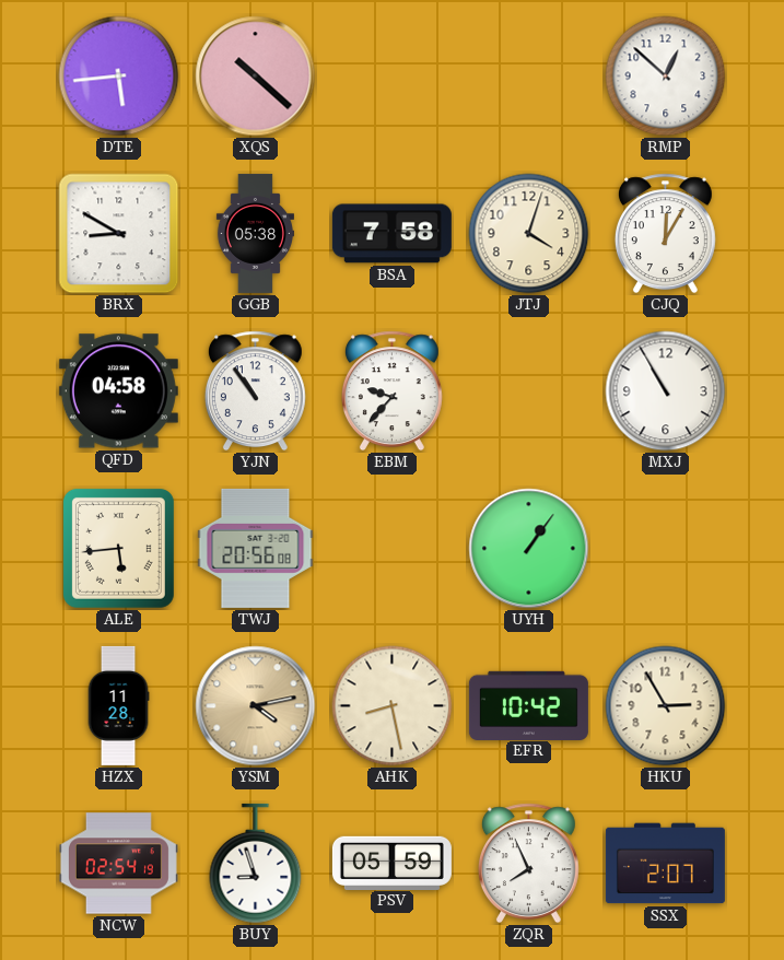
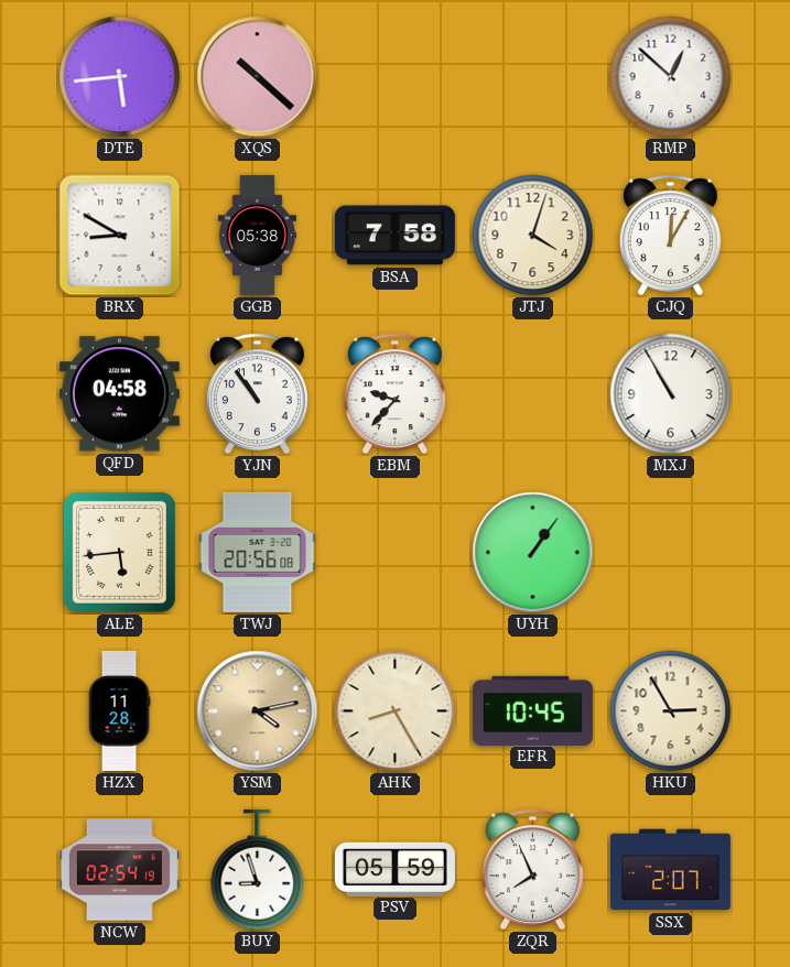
AHK: 8:28 -> 8:25 (396, 711)
EFR: 10:42 -> 10:45 (532, 710)
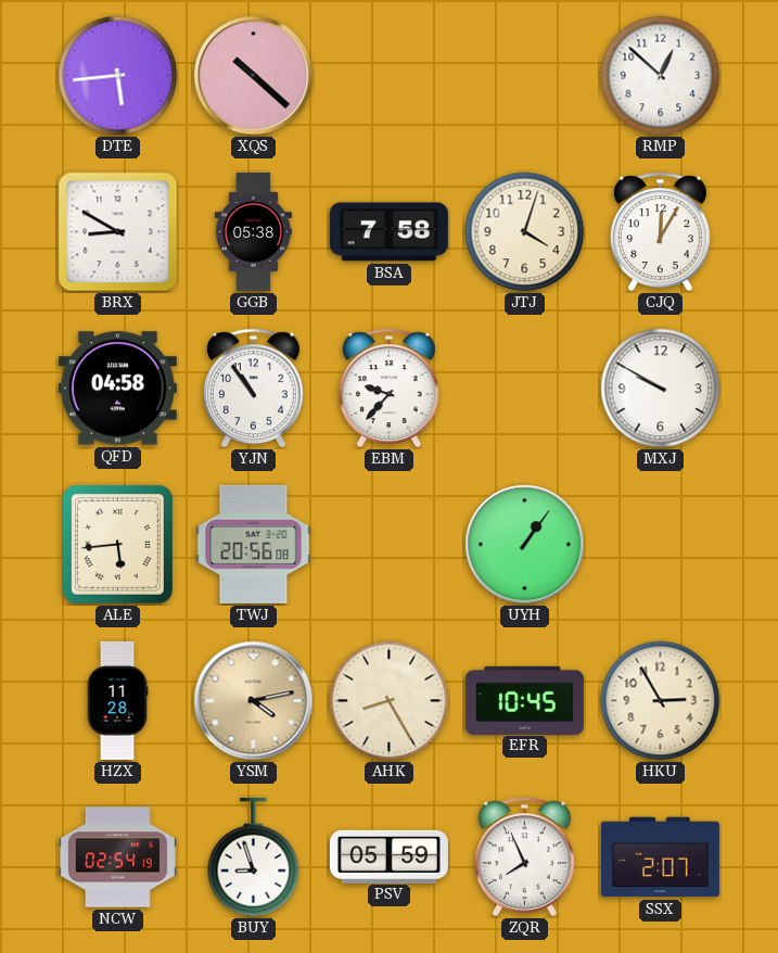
MXJ: 10:55 -> 9:50 (661, 389)
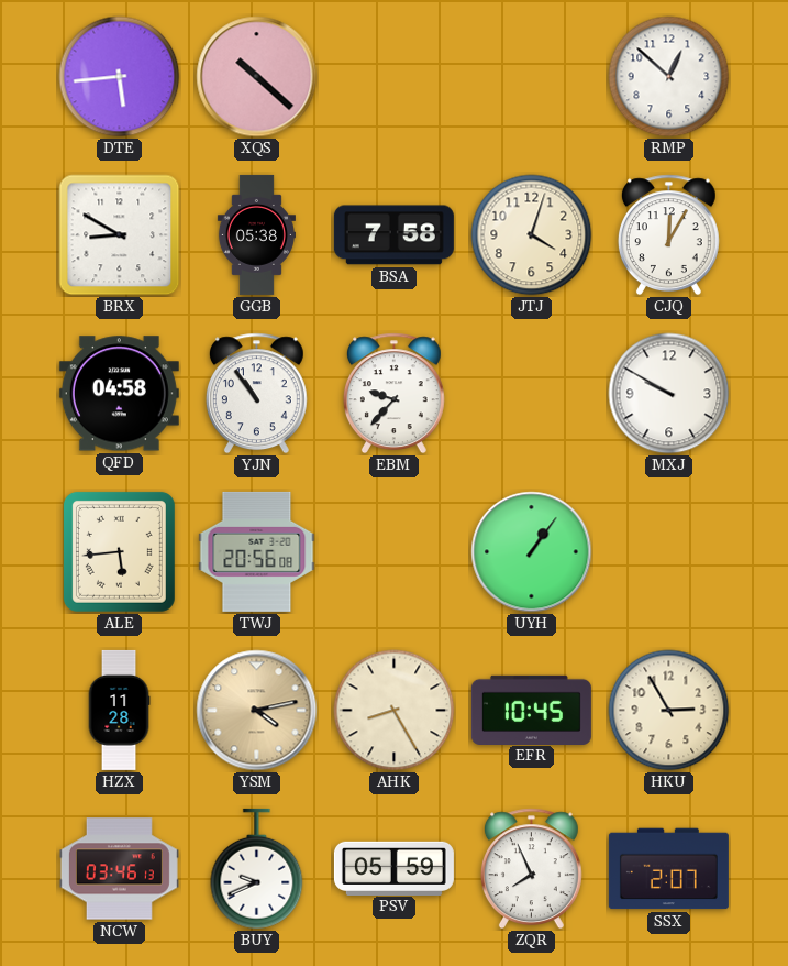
NCW: 02:54 -> 03:46 (119, 869)
BUY: 8:57 -> 9:41 (257, 869)
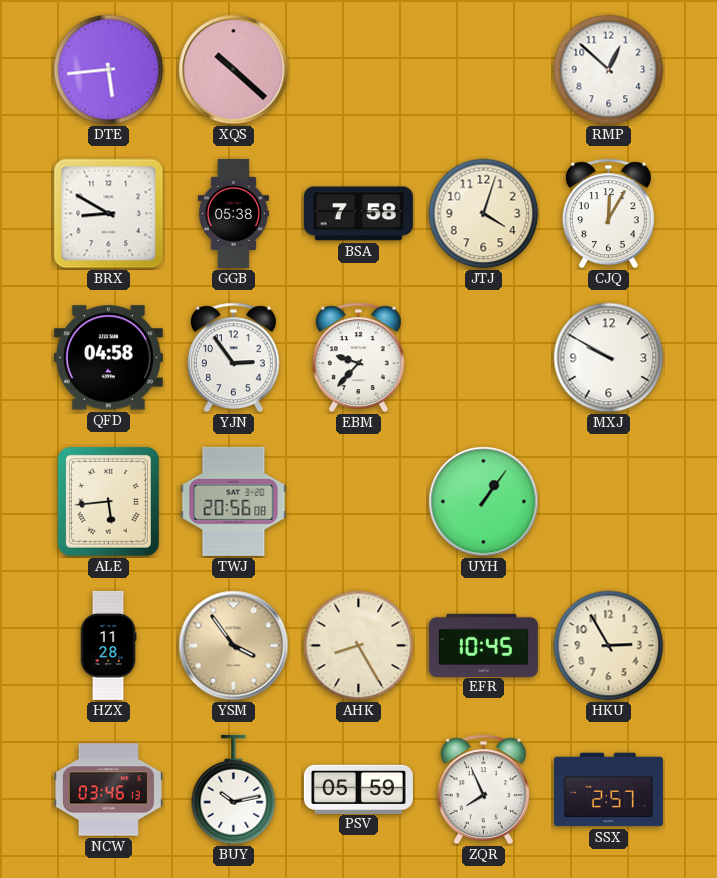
YJN: 10:54 -> 2:54 (233, 358)
YSM: 4:13 -> 3:54 (234, 646)
BUY: 9:41 -> 10:13 (234, 790)
SSX: 2:07 -> 2:57 (608, 790)
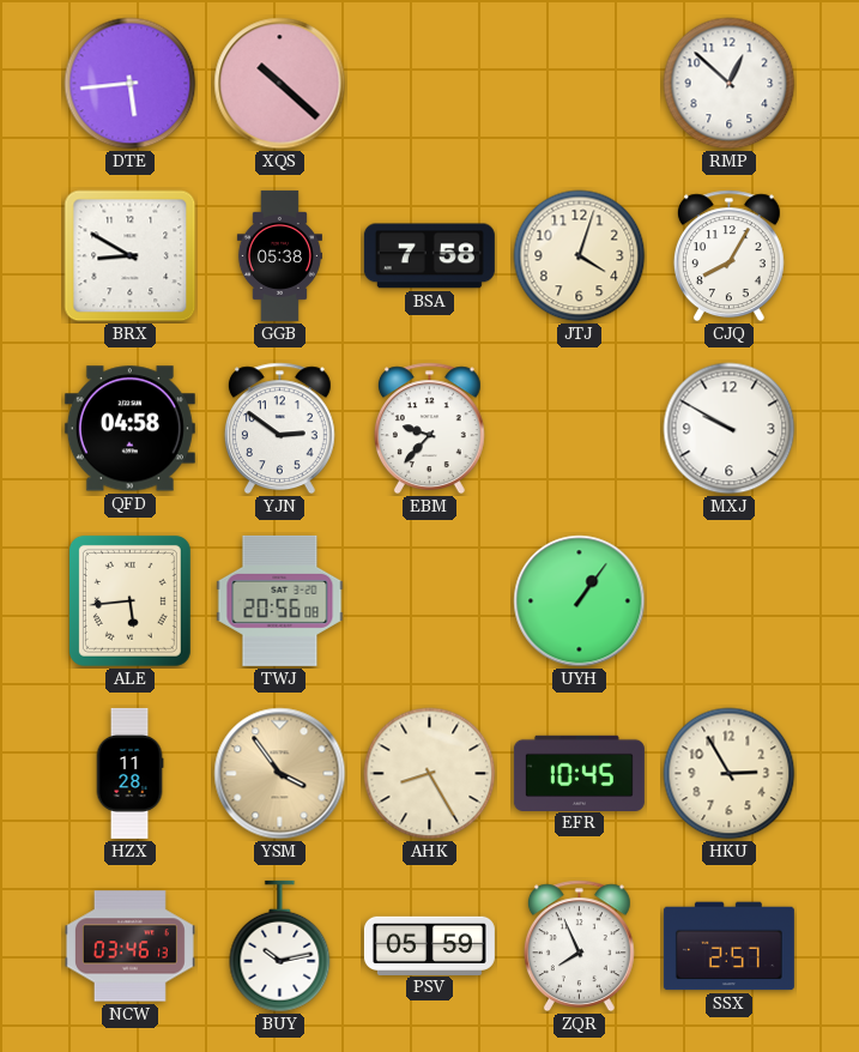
CJQ: 12:05 -> 8:05 (728, 256)
YJN: 2:54 -> 2:51 (279, 429)
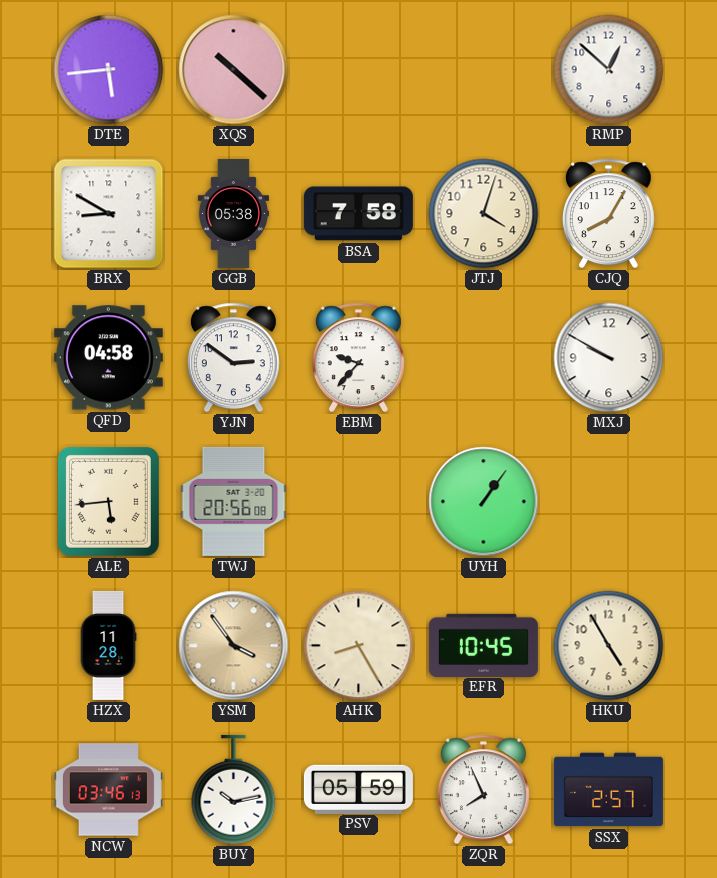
HKU: 2:55 -> 4:55 (609, 646)
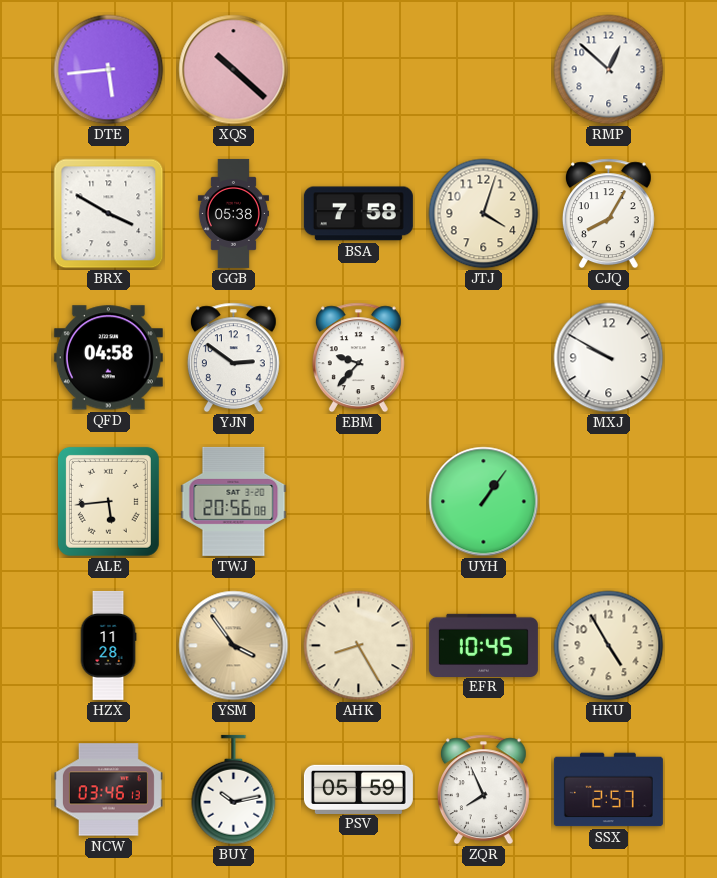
BRX: 8:50 -> 3:50 (109, 214)
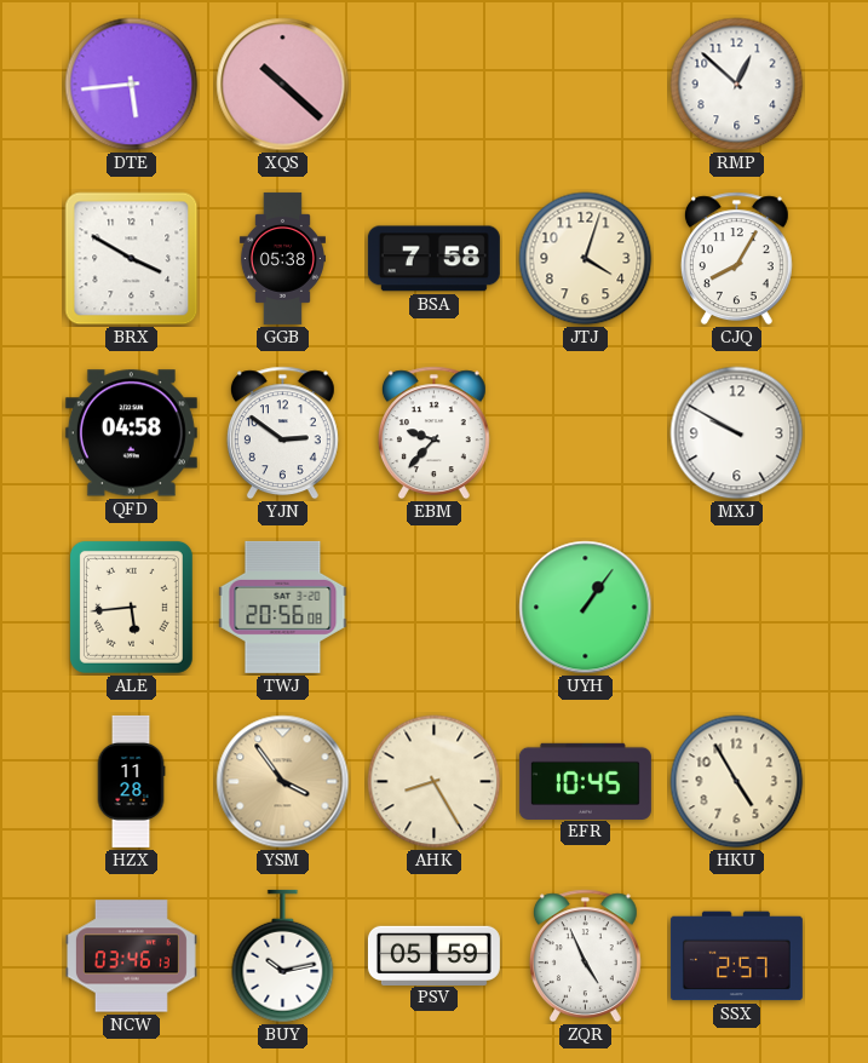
ZQR: 7:56 -> 4:56 (585, 956)
